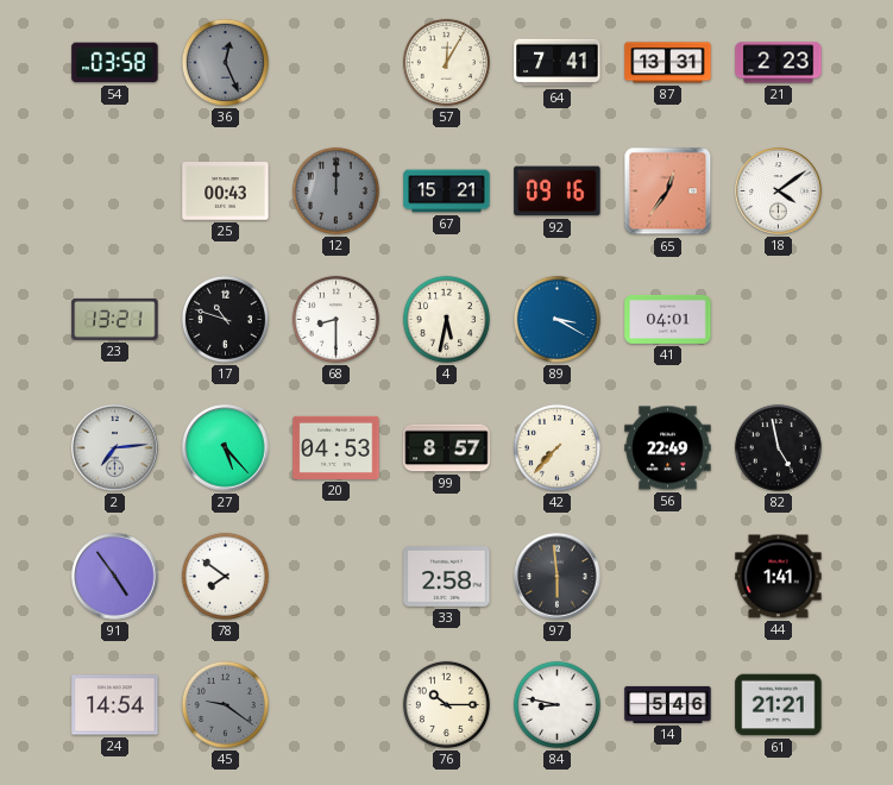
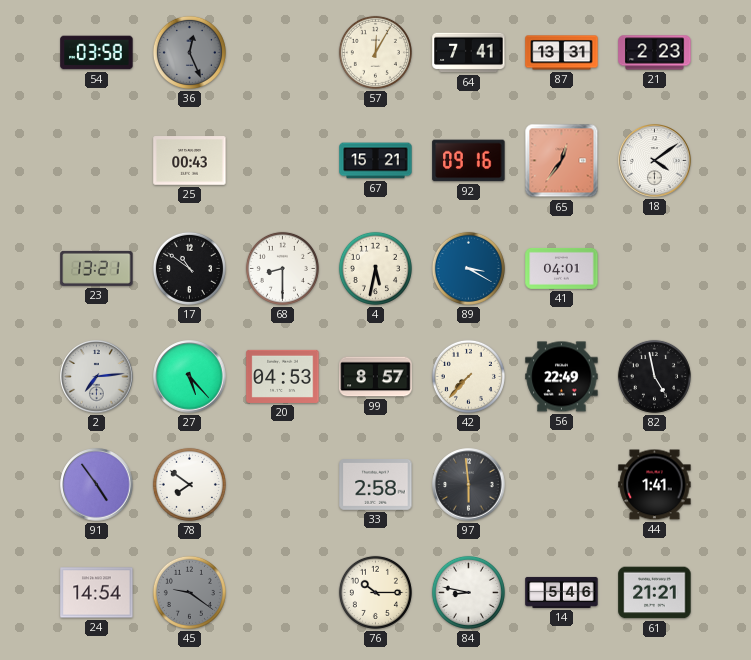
12: 12:00 -> none (335, 190)
17: 10:48 -> 10:51 (189, 268)
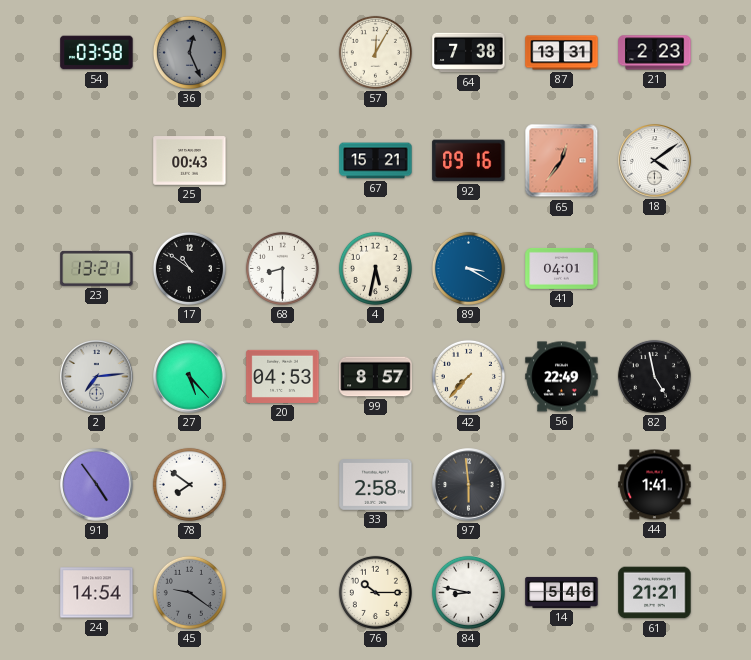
64: 7:41 -> 7:38 (469, 53)
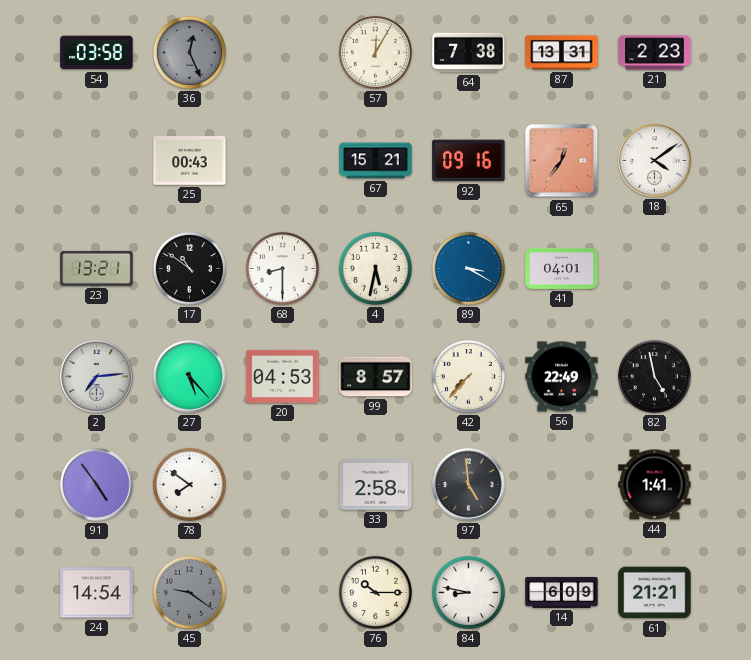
97: 5:59 -> 4:59 (469, 485)
14: 5:46 -> 6:09 (562, 592)
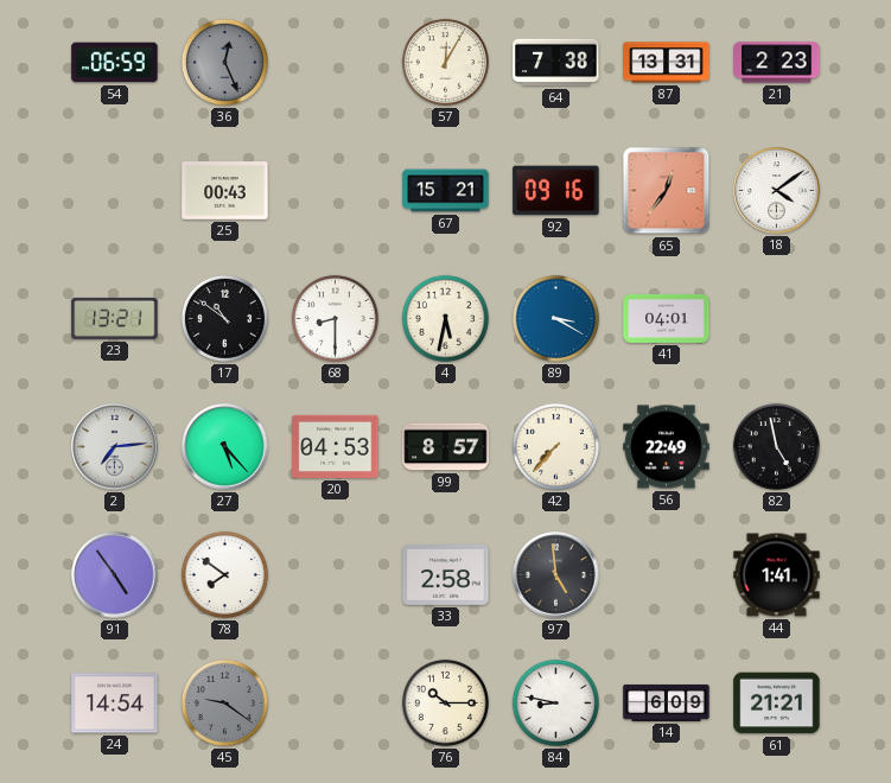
54: 03:58 -> 06:59 (115, 63)
